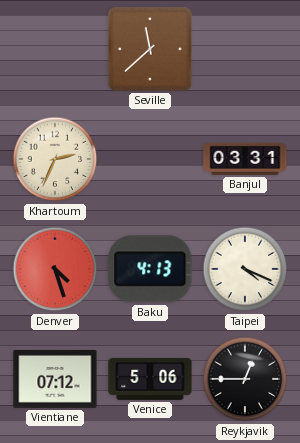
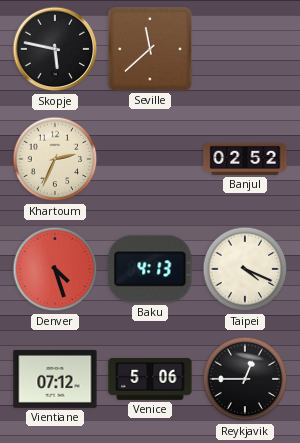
Skopje: none -> 5:47 (55, 49)
Banjul: 03:31 -> 02:52 (245, 159)
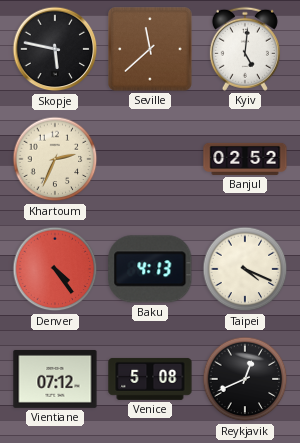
Kyiv: none -> 5:01 (245, 49)
Denver: 4:27 -> 4:24 (55, 269)
Venice: 5:06 -> 5:08 (150, 379)
Reykjavik: 12:45 -> 12:41 (245, 379)
